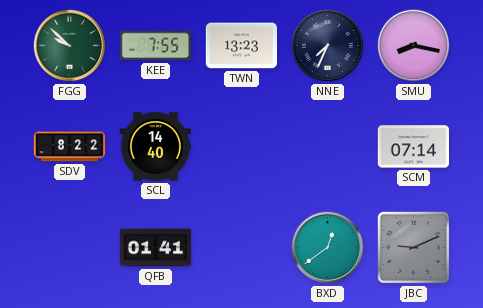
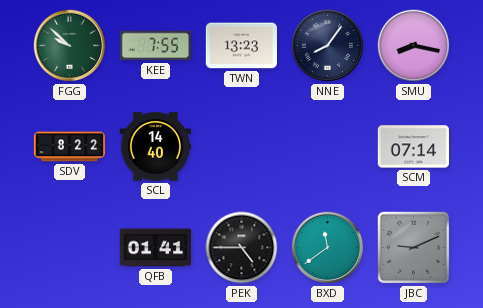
NNE: 7:34 -> 8:06 (328, 46)
PEK: none -> 4:45 (242, 248)
BXD: 12:39 -> 11:39 (328, 248)
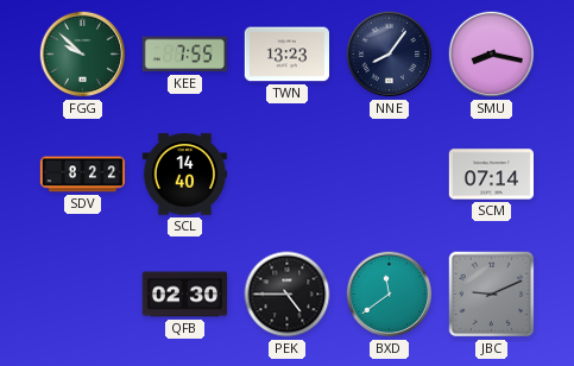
QFB: 01:41 -> 02:30 (185, 295)
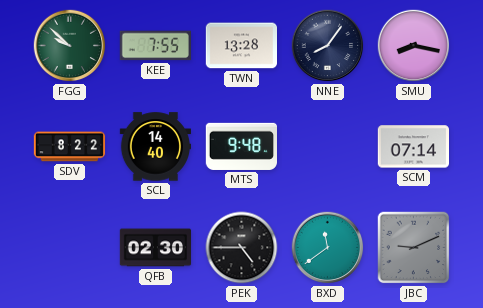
TWN: 13:23 -> 13:28 (241, 46)
MTS: none -> 9:48 (241, 146)
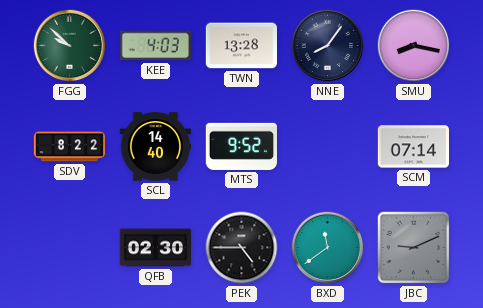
KEE: 7:55 -> 4:03 (155, 46)
MTS: 9:48 -> 9:52 (241, 146)
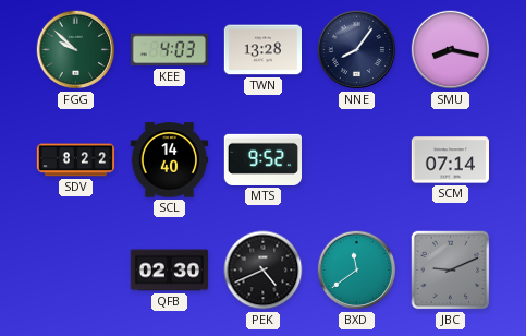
PEK: 4:45 -> 4:41 (264, 271)
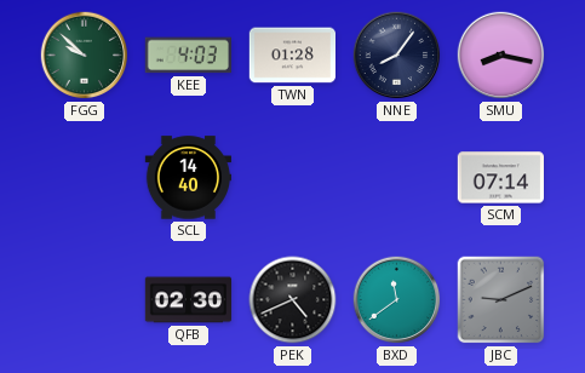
TWN: 13:28 -> 01:28 (292, 56)
SDV: 8:22 -> none (76, 160)
MTS: 9:52 -> none (262, 159)
